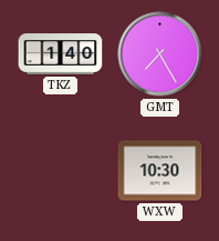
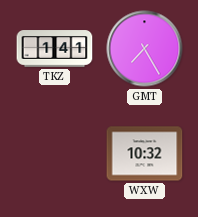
TKZ: 1:40 -> 1:41 (55, 49)
WXW: 10:30 -> 10:32 (145, 154)
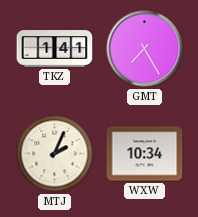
MTJ: none -> 2:04 (55, 154)
WXW: 10:32 -> 10:34 (145, 154)
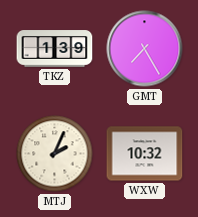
TKZ: 1:41 -> 1:39 (55, 49)
WXW: 10:34 -> 10:32 (145, 154)
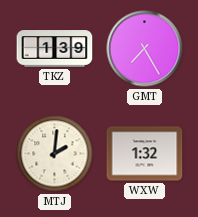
MTJ: 2:04 -> 2:01 (55, 154)
WXW: 10:32 -> 1:32 (145, 154)
